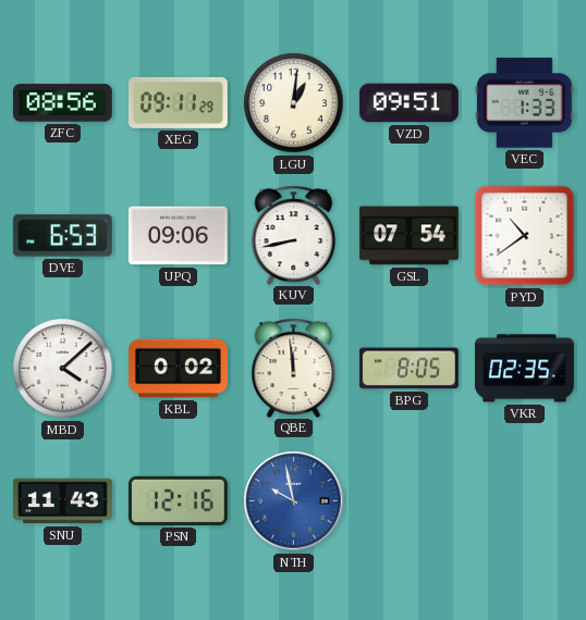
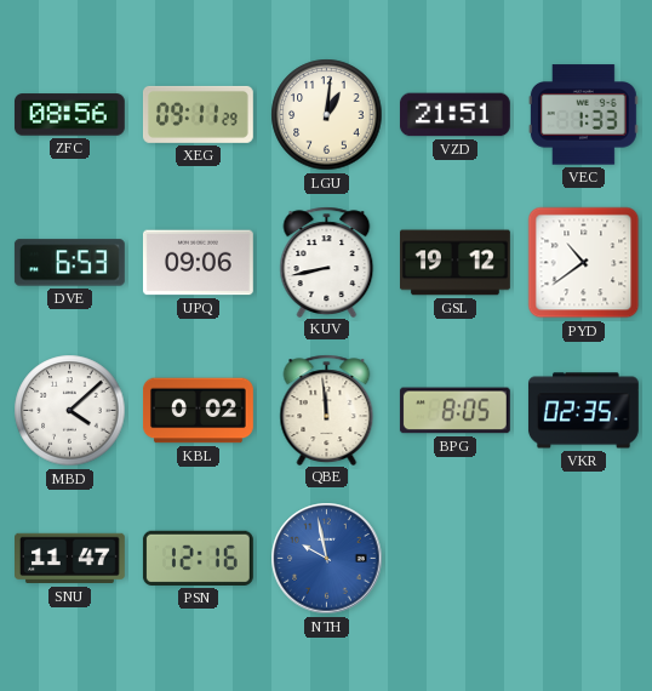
VZD: 09:51 -> 21:51 (454, 115)
GSL: 07:54 -> 19:12 (456, 263)
SNU: 11:43 -> 11:47 (70, 559)
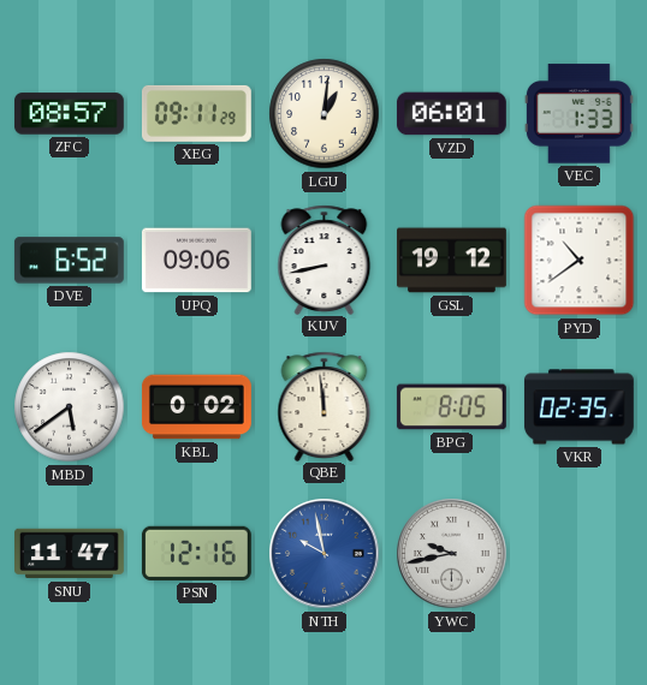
ZFC: 08:56 -> 08:57 (69, 114)
VZD: 21:51 -> 06:01 (451, 114)
DVE: 6:53 -> 6:52 (69, 261)
MBD: 4:08 -> 5:39 (70, 407)
YWC: none -> 9:43 (452, 554)
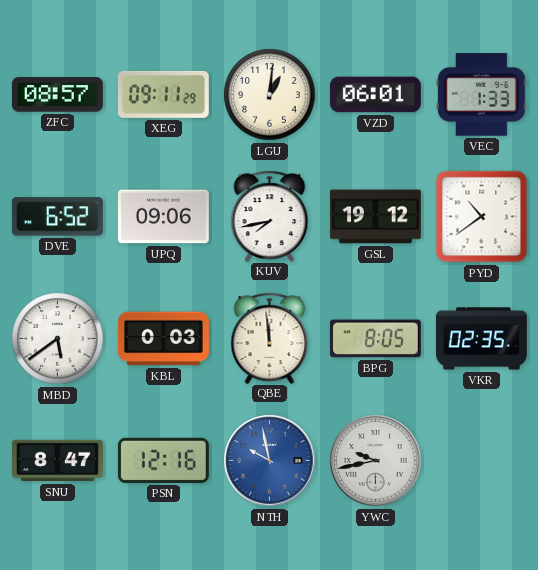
KUV: 8:43 -> 7:43 (270, 216)
KBL: 0:02 -> 0:03 (164, 339)
SNU: 11:47 -> 8:47 (58, 461)
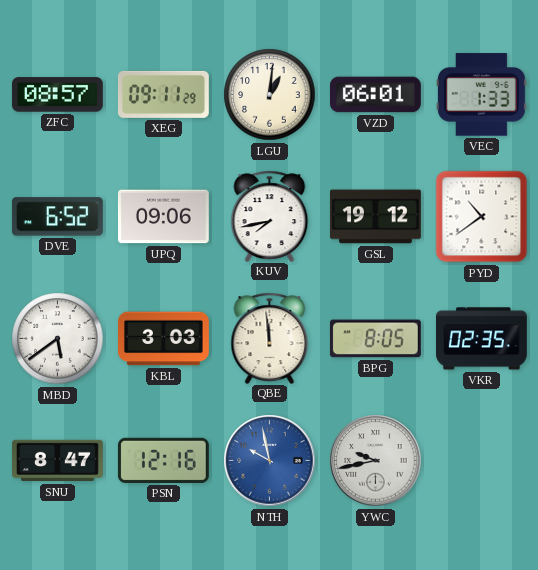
KBL: 0:03 -> 3:03 (164, 339)
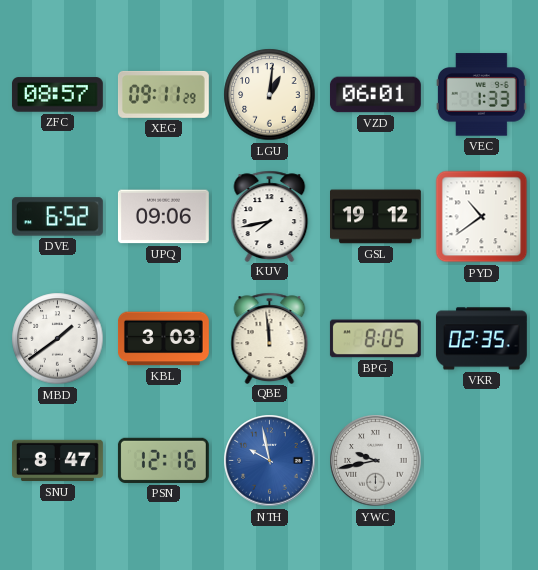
MBD: 5:39 -> 1:39 (58, 339)
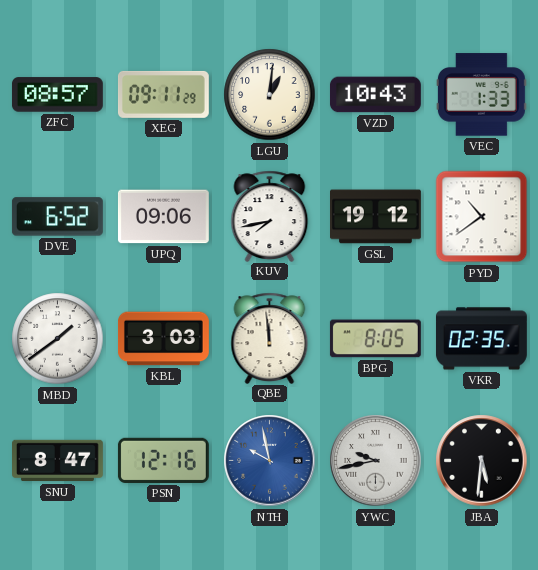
VZD: 06:01 -> 10:43 (375, 95)
JBA: none -> 5:31 (482, 461)
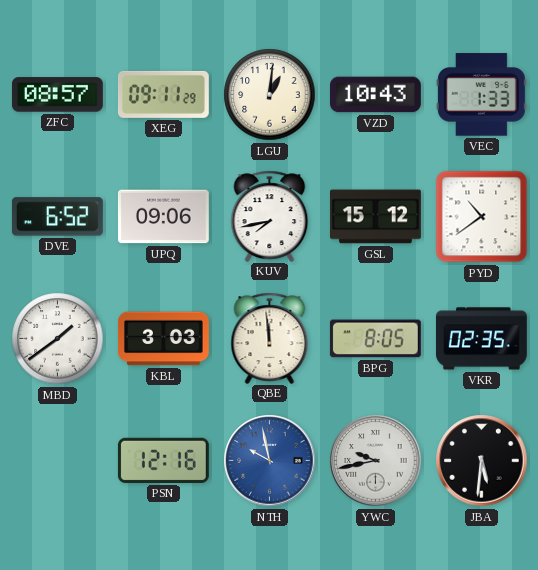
GSL: 19:12 -> 15:12 (376, 217)
SNU: 8:47 -> none (58, 461)
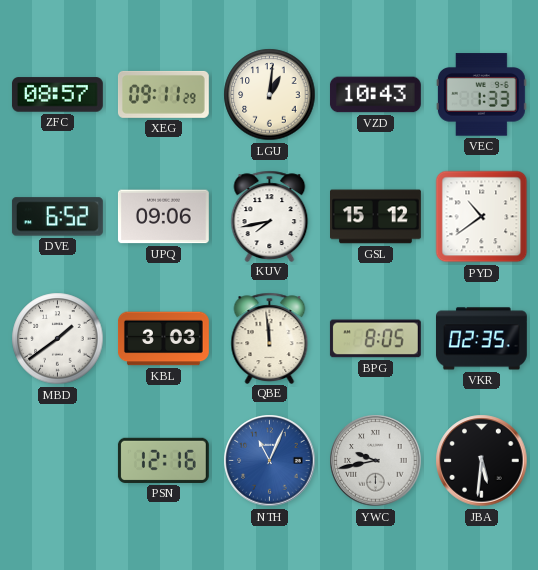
NTH: 9:58 -> 11:04 (270, 461)
